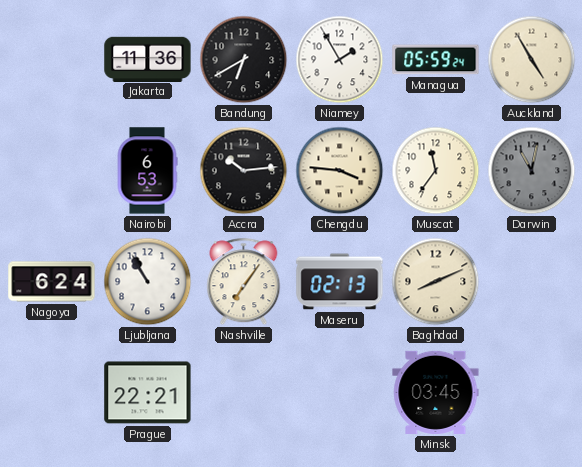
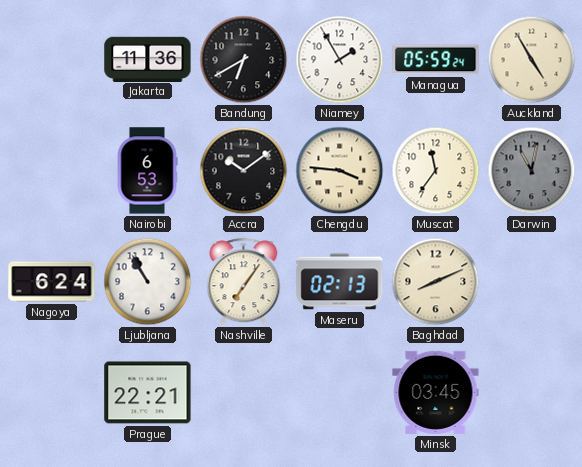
Accra: 10:14 -> 10:09 (244, 171)
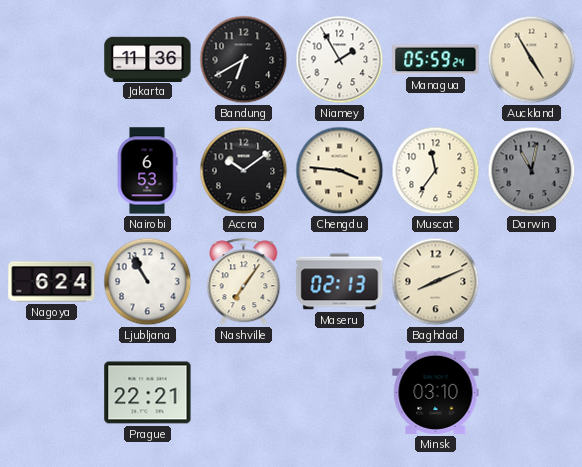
Minsk: 03:45 -> 03:10 (436, 392)
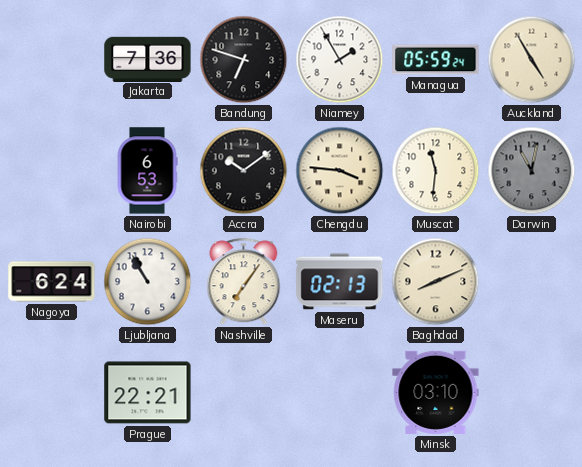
Jakarta: 11:36 -> 7:36 (148, 59)
Bandung: 6:40 -> 6:48 (244, 60)
Muscat: 11:36 -> 11:31 (436, 171)
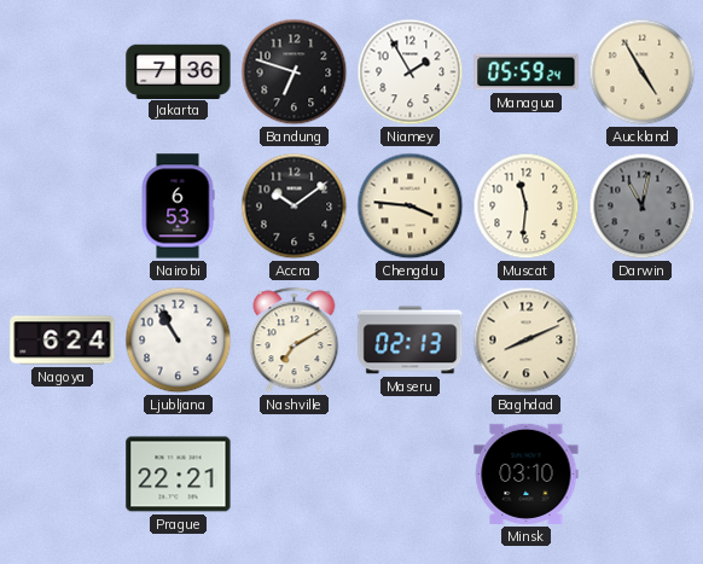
Nashville: 7:06 -> 7:10 (295, 341)
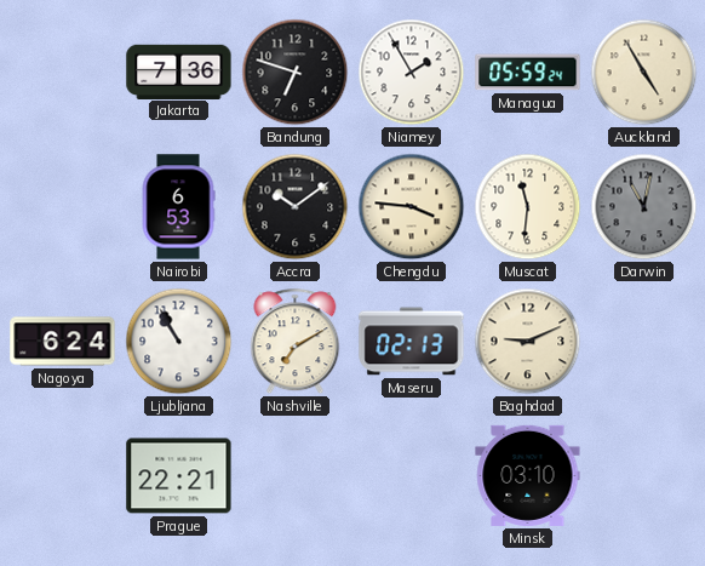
Baghdad: 8:11 -> 9:11 (528, 342)
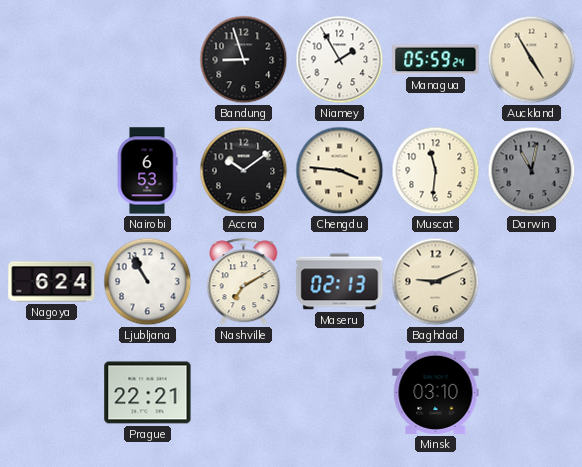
Jakarta: 7:36 -> none (179, 72)
Bandung: 6:48 -> 8:57 (244, 60)
